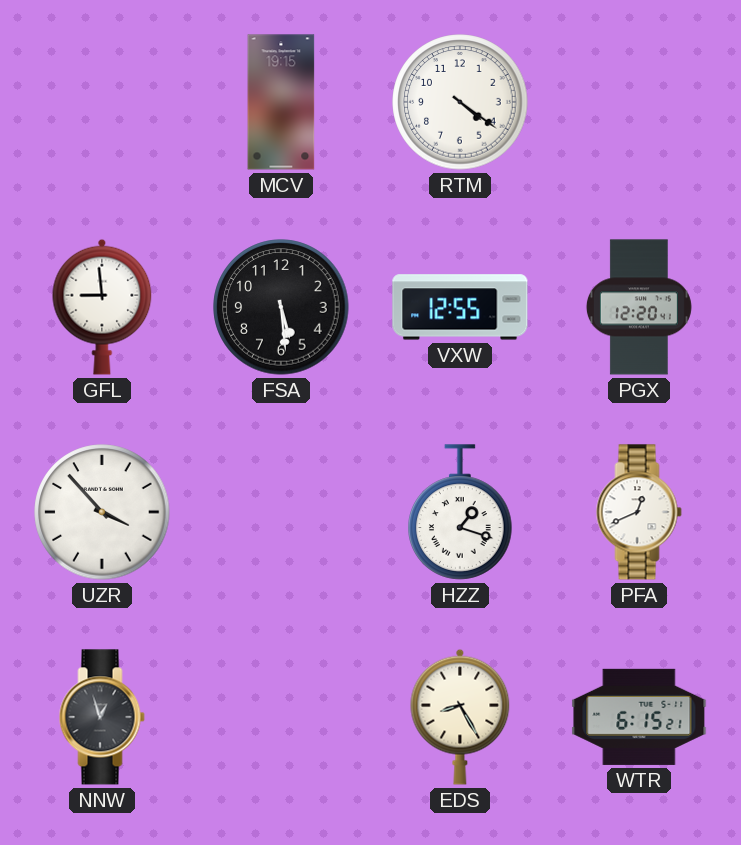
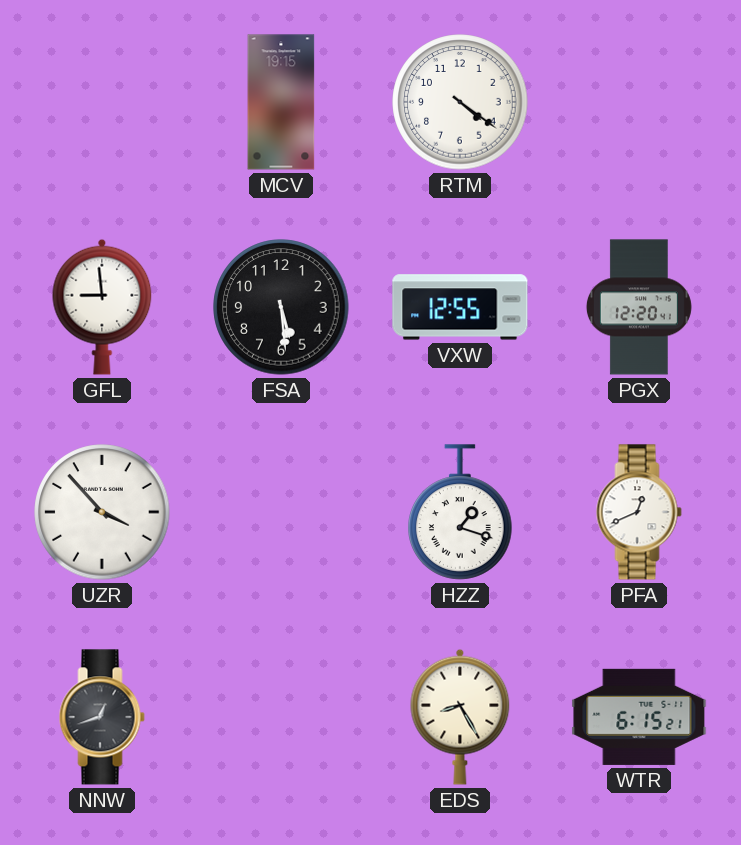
NNW: 12:57 -> 12:42 (102, 717)
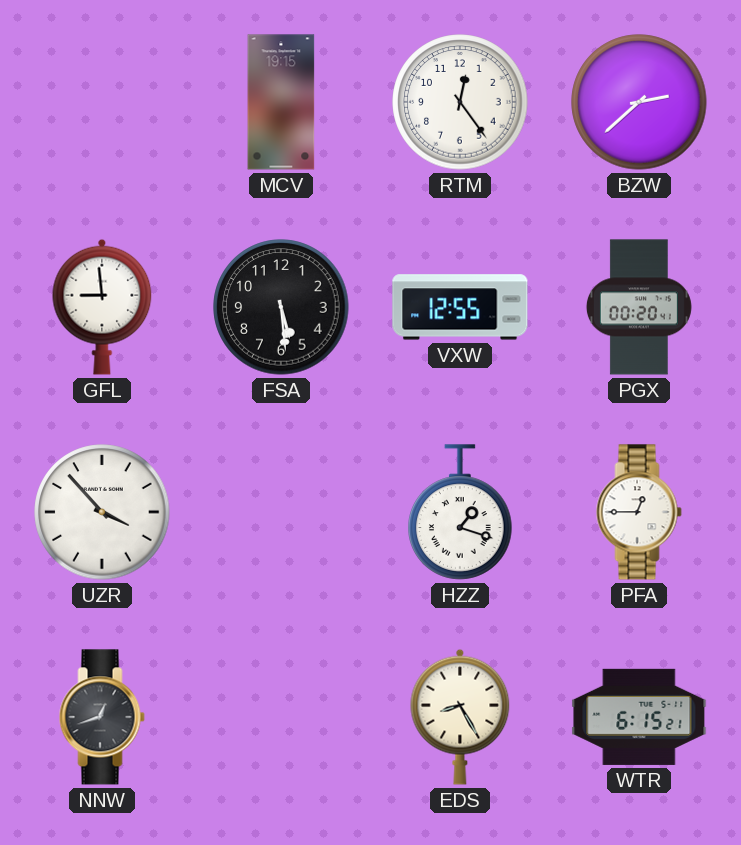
RTM: 4:21 -> 12:24 (460, 102)
BZW: none -> 2:38 (639, 102)
PGX: 12:20 -> 00:20 (639, 307)
PFA: 12:41 -> 12:45 (639, 512)
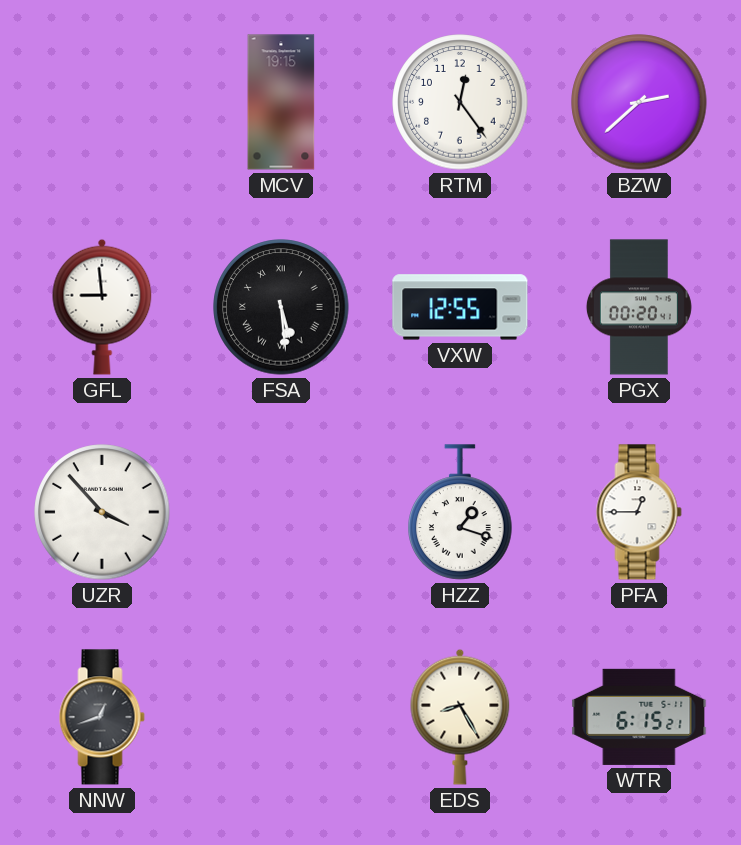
FSA numerals: Arabic -> Roman (281, 307)
